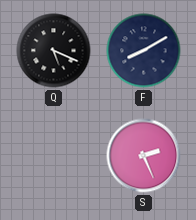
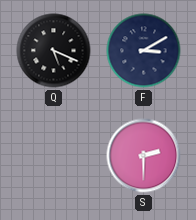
F: 8:10 -> 3:10 (144, 51)
S: 2:26 -> 2:30 (144, 156)
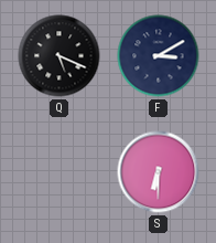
S: 2:30 -> 6:30 (159, 172)
